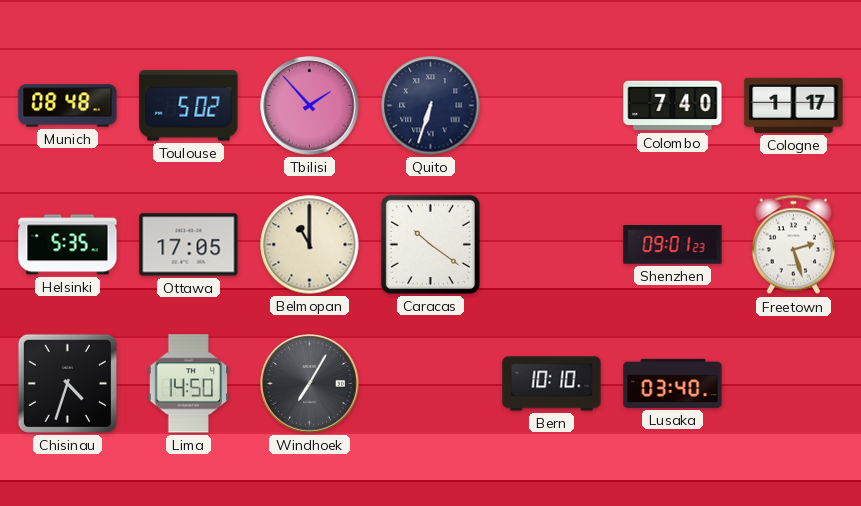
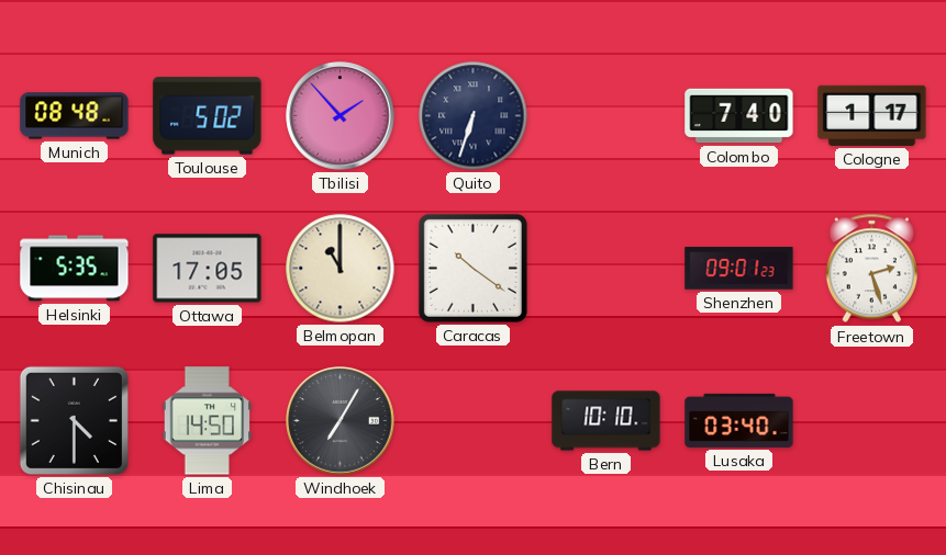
Chisinau: 4:33 -> 4:30 (74, 420)
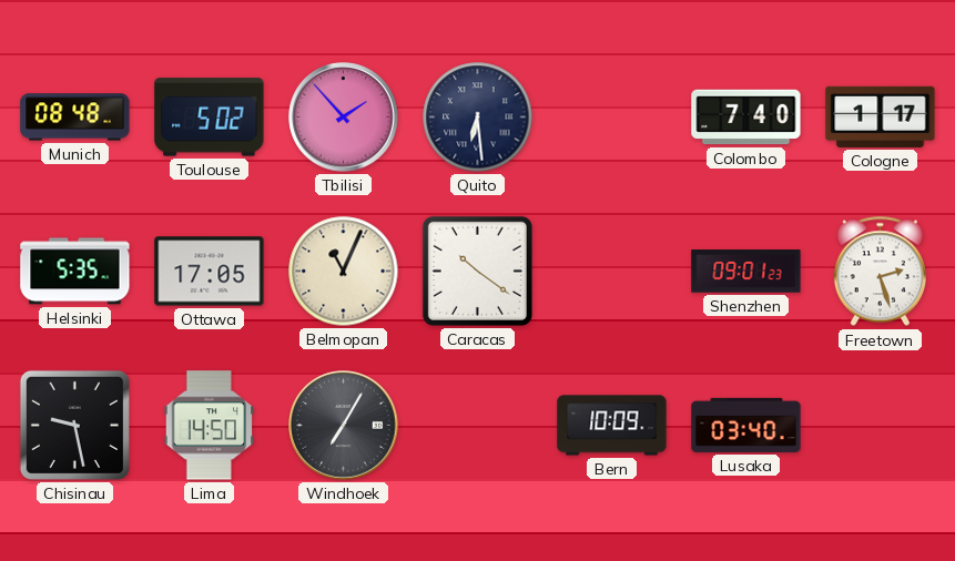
Quito: 6:33 -> 6:29 (478, 118)
Belmopan: 11:00 -> 11:04 (344, 272)
Chisinau: 4:30 -> 9:28 (74, 425)
Bern: 10:10 -> 10:09 (612, 426)
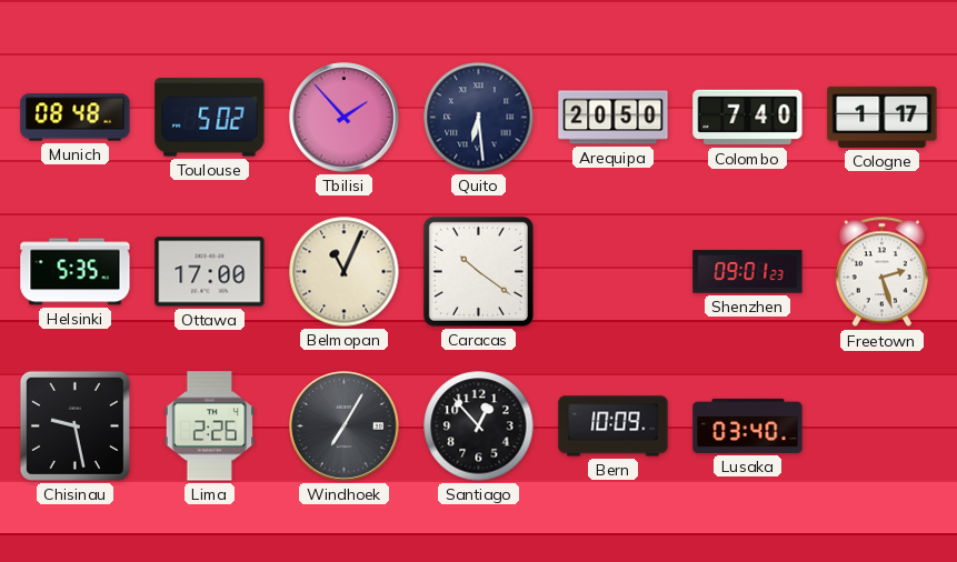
Arequipa: none -> 20:50 (614, 118)
Ottawa: 17:05 -> 17:00 (210, 272)
Lima: 14:50 -> 2:26 (210, 426)
Santiago: none -> 12:53 (479, 426)
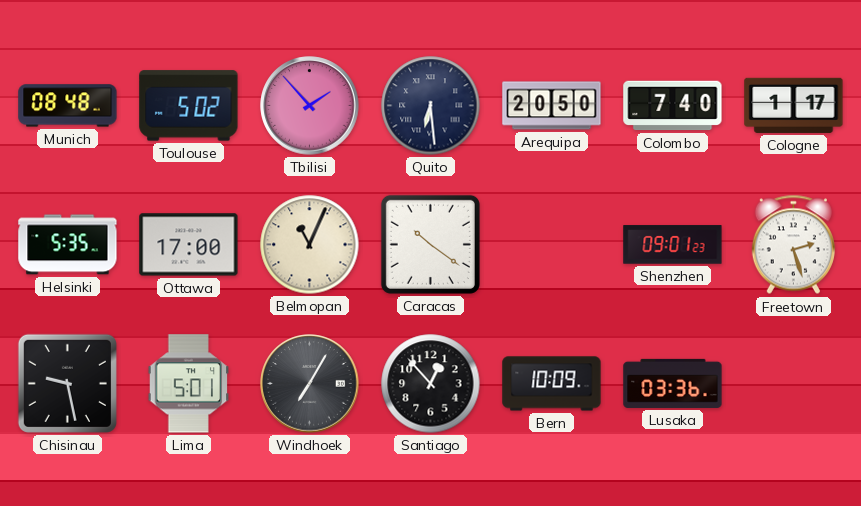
Lima: 2:26 -> 5:01 (189, 384)
Lusaka: 03:40 -> 03:36 (673, 383)
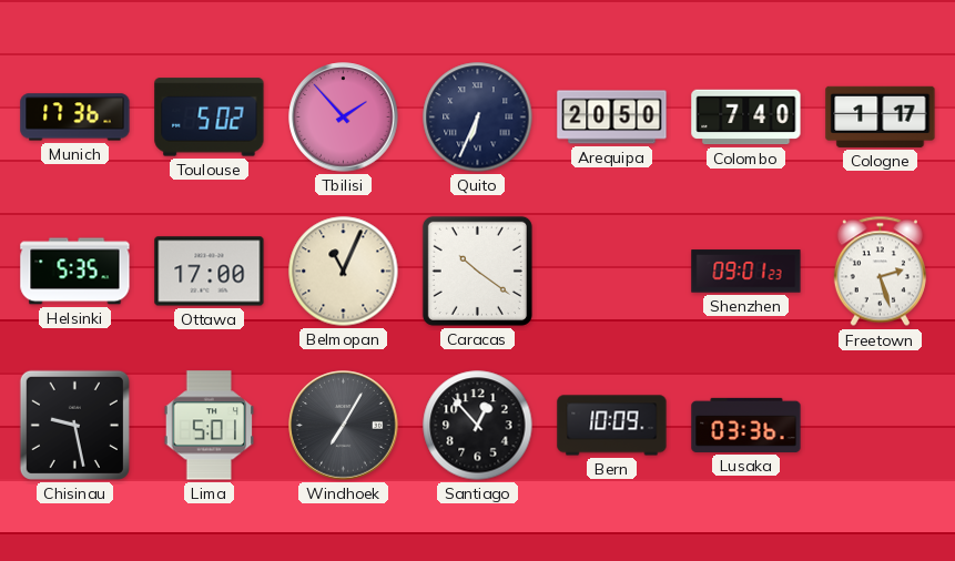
Munich: 08:48 -> 17:36 (75, 118)
Quito: 6:29 -> 6:34 (478, 118)
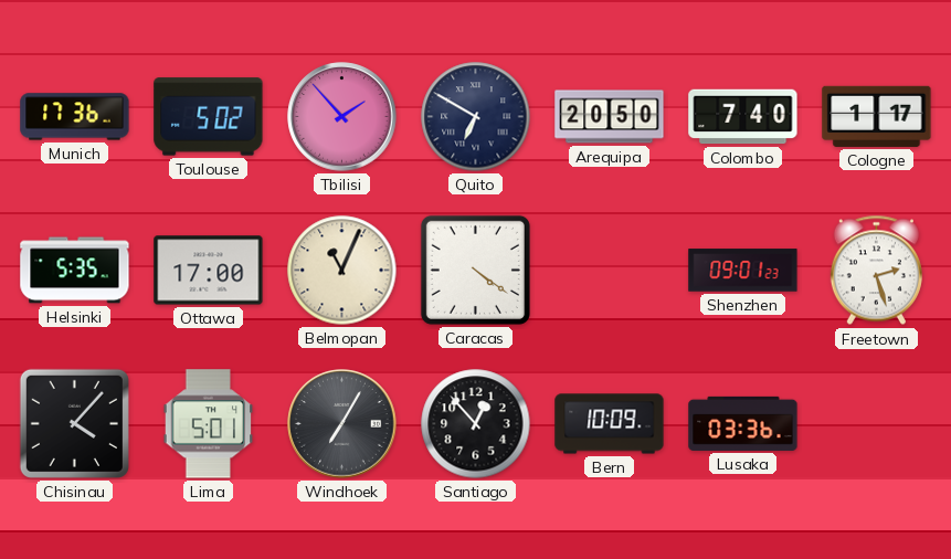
Quito: 6:34 -> 6:50 (476, 117)
Caracas: 10:21 -> 4:21 (475, 270)
Chisinau: 9:28 -> 4:07 (74, 423)
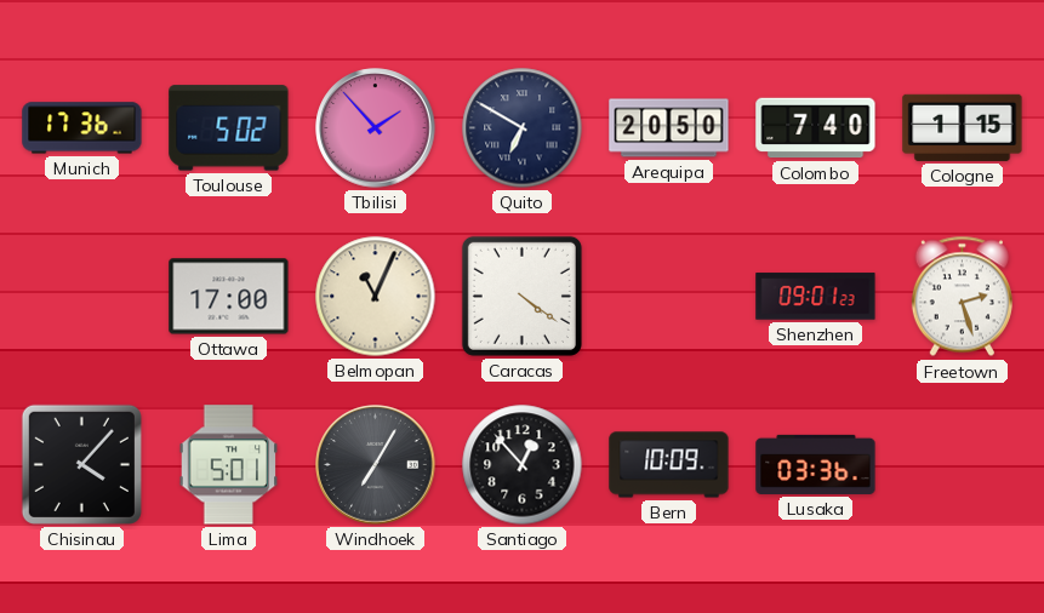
Cologne: 1:17 -> 1:15 (963, 127)
Helsinki: 5:35 -> none (75, 271)
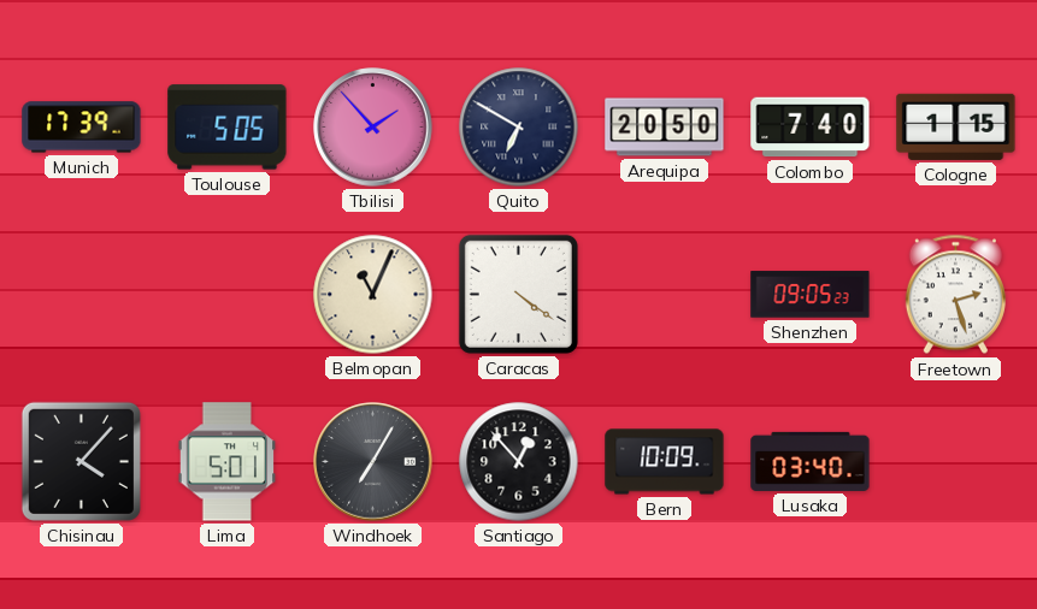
Munich: 17:36 -> 17:39 (82, 128)
Toulouse: 5:02 -> 5:05 (228, 128)
Ottawa: 17:00 -> none (229, 297)
Shenzhen: 09:01 -> 09:05 (811, 295)
Lusaka: 03:36 -> 03:40 (811, 461)
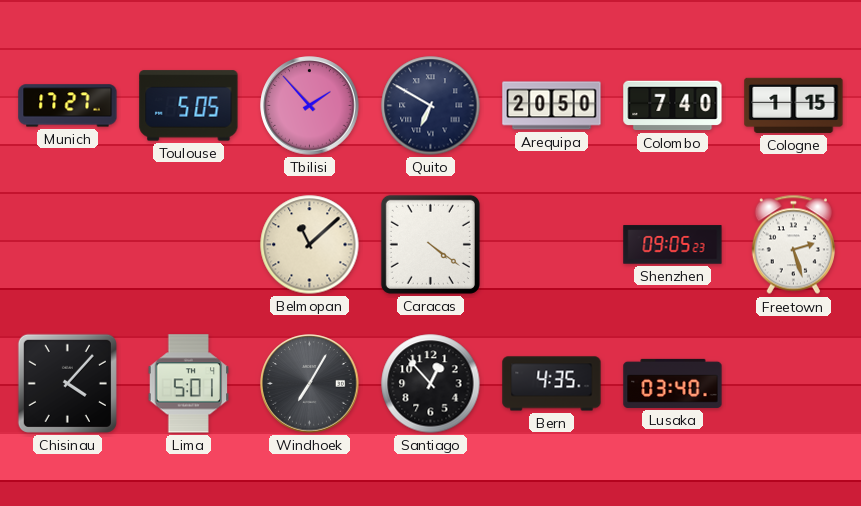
Munich: 17:39 -> 17:27 (68, 106)
Belmopan: 11:04 -> 11:08 (310, 245)
Bern: 10:09 -> 4:35 (552, 384)
